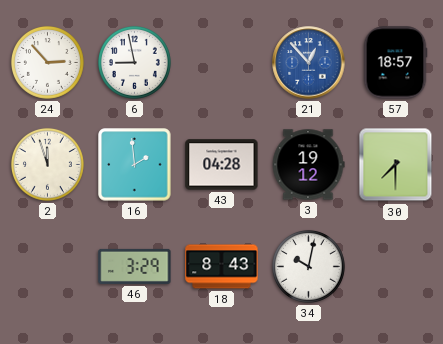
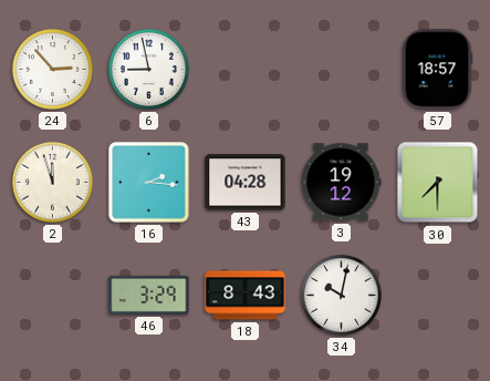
21: 12:53 -> none (309, 63)
16: 1:59 -> 2:16 (149, 183)
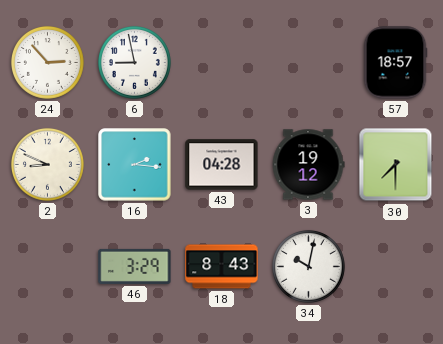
2: 11:57 -> 8:49 (47, 164)
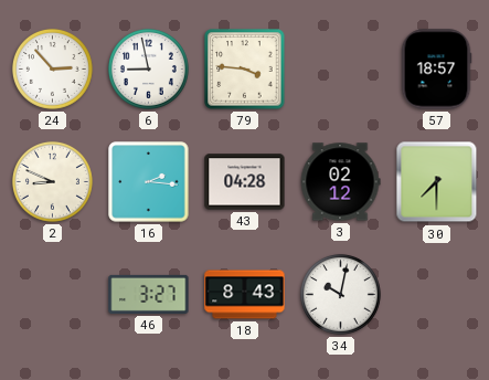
79: none -> 3:46 (245, 70)
3: 19:12 -> 02:12 (340, 182)
46: 3:29 -> 3:27 (149, 294)
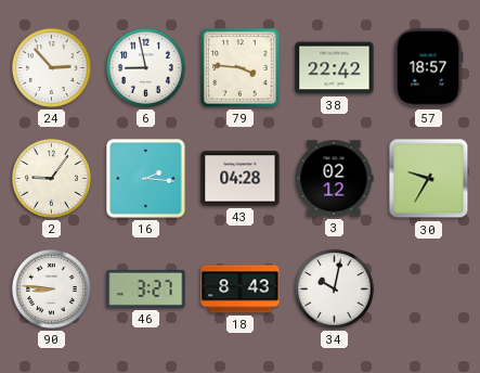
38: none -> 22:42 (335, 68)
2: 8:49 -> 9:06 (51, 178)
30: 7:30 -> 9:35 (429, 179)
90: none -> 8:46 (51, 288)
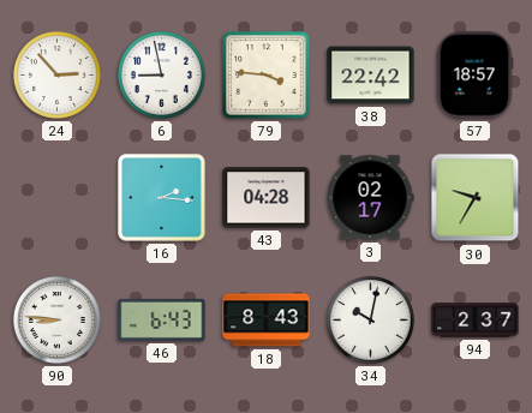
2: 9:06 -> none (51, 178)
3: 02:12 -> 02:17 (370, 198)
46: 3:27 -> 6:43 (162, 319)
94: none -> 2:37 (476, 321)
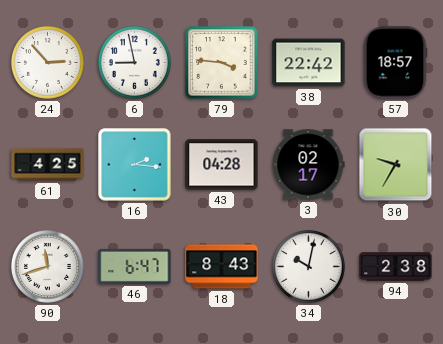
61: none -> 4:25 (48, 165)
90: 8:46 -> 11:42 (47, 266)
46: 6:43 -> 6:47 (135, 266)
94: 2:37 -> 2:38 (396, 267)
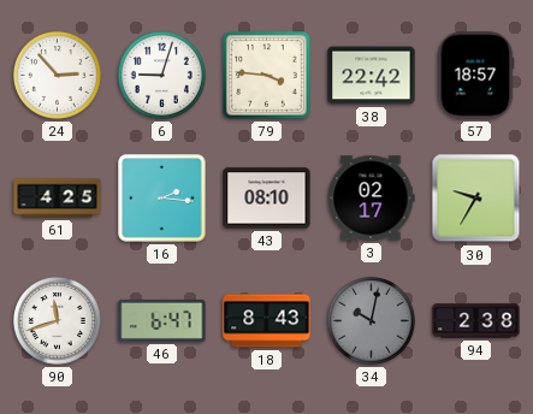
6: 8:58 -> 9:03 (161, 75)
43: 04:28 -> 08:10 (267, 199)
34 dial: white -> grey (371, 320)
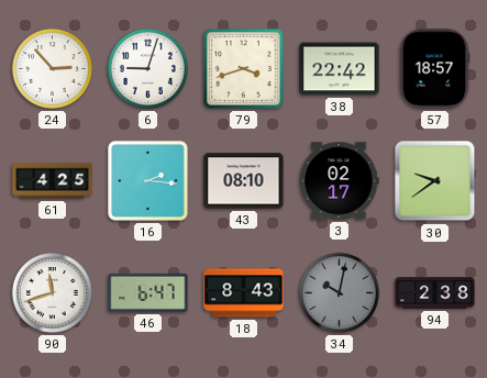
79: 3:46 -> 3:42 (244, 69)
30: 9:35 -> 9:39 (435, 181)
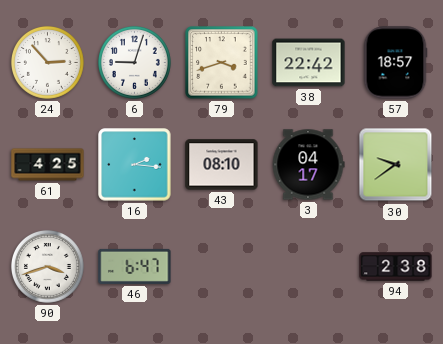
3: 02:17 -> 04:17 (308, 165)
90: 11:42 -> 3:42 (47, 266)
18: 8:43 -> none (244, 293)
34: 10:02 -> none (339, 292)
